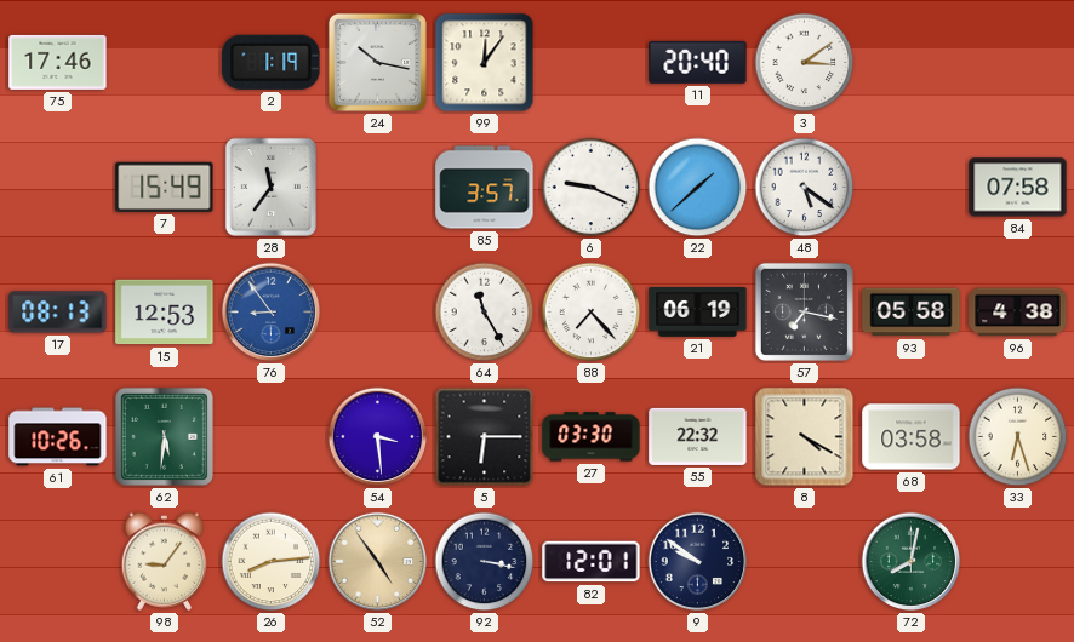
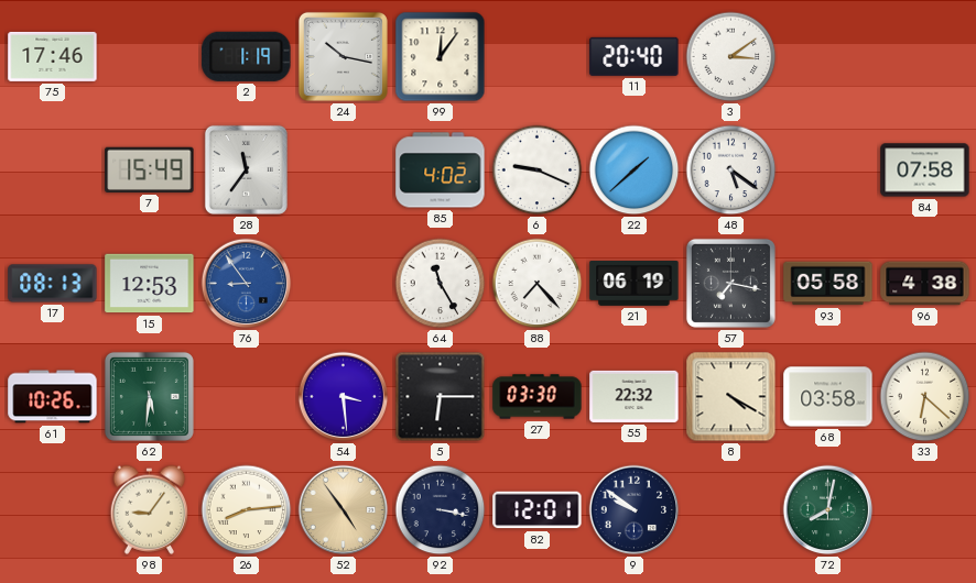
85: 3:57 -> 4:02 (441, 170)
33: 6:27 -> 6:22 (925, 397)
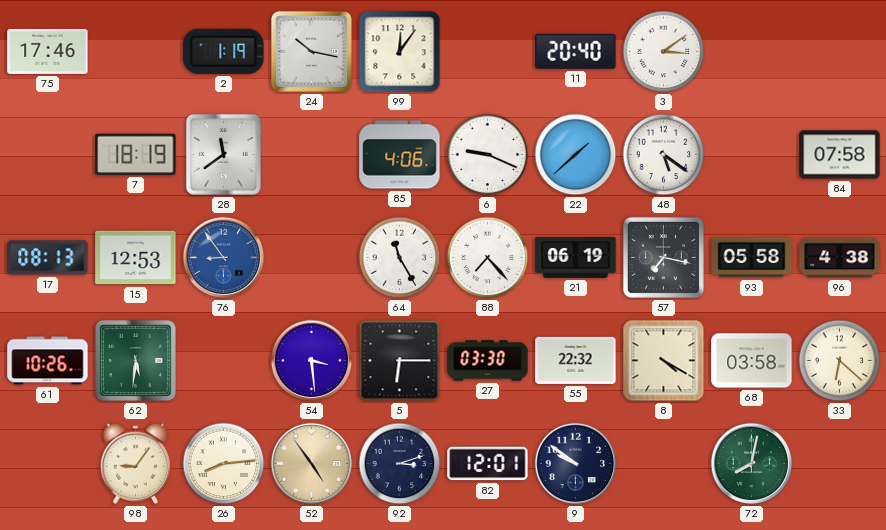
7: 15:49 -> 18:19 (136, 154)
28: 11:36 -> 11:39 (223, 154)
85: 4:02 -> 4:06 (400, 155)
92: 3:17 -> 3:12 (400, 464)
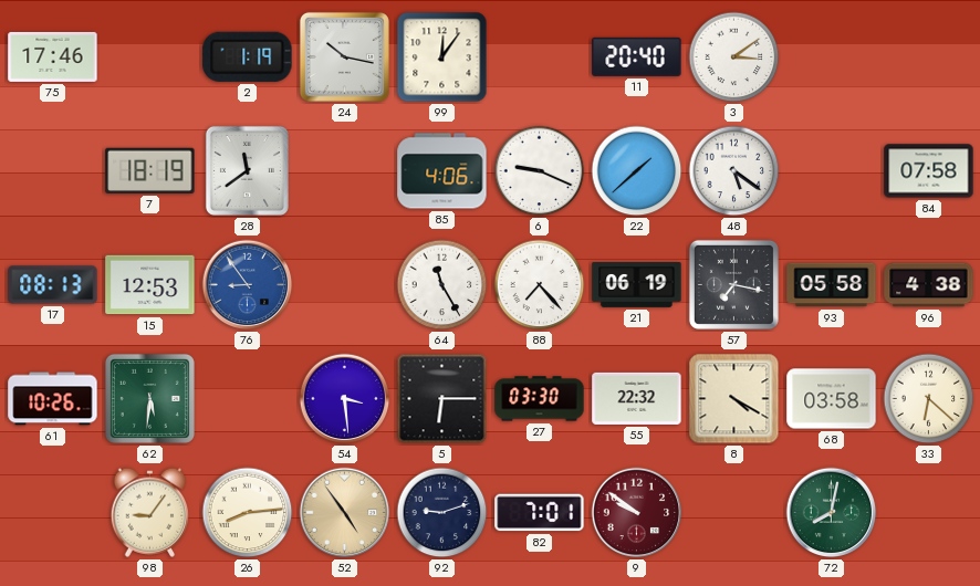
92: 3:12 -> 9:12 (442, 513)
82: 12:01 -> 7:01 (540, 513)
9 dial: navy -> burgundy (637, 513)
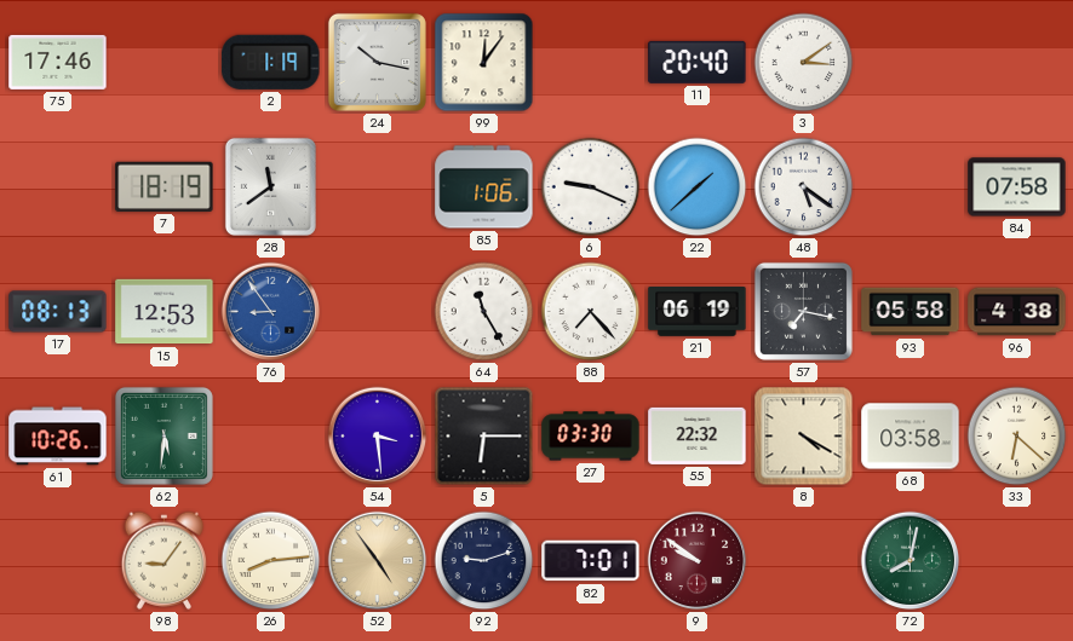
85: 4:06 -> 1:06 (484, 187)
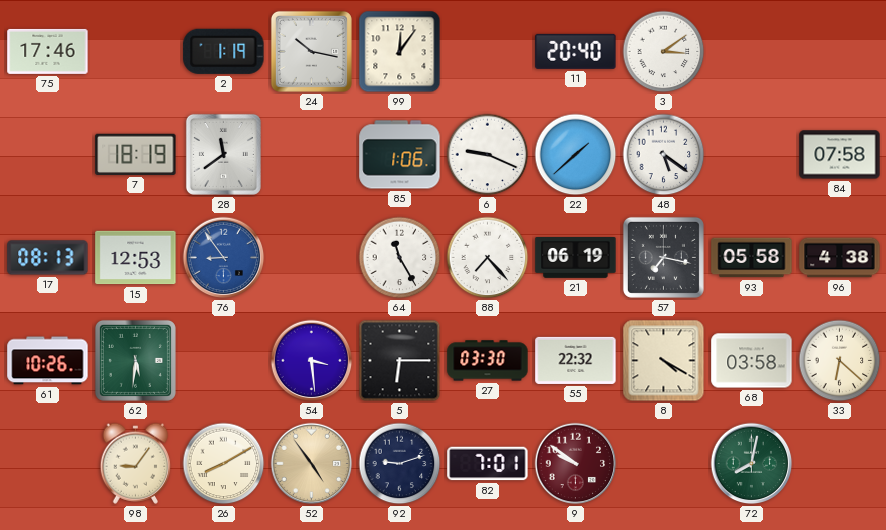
26: 8:14 -> 8:10 (224, 464)
